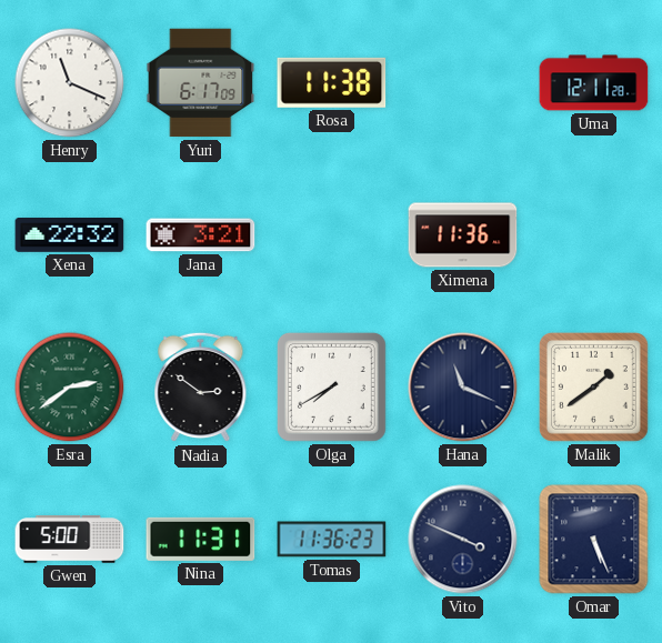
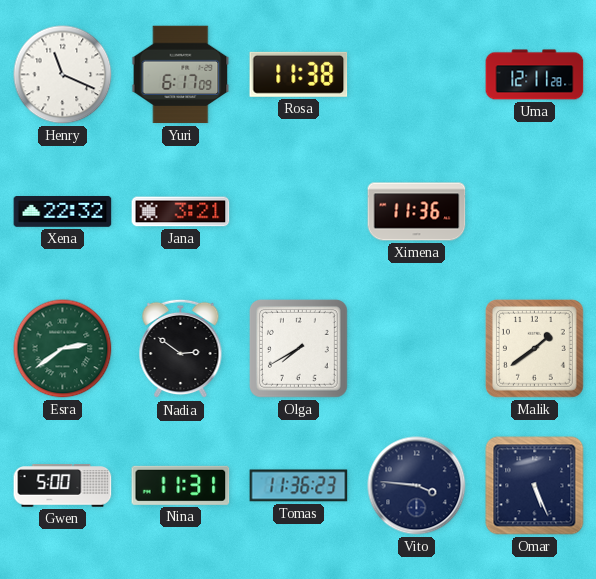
Hana: 11:19 -> none (463, 388)
Vito: 3:49 -> 3:46 (417, 486)
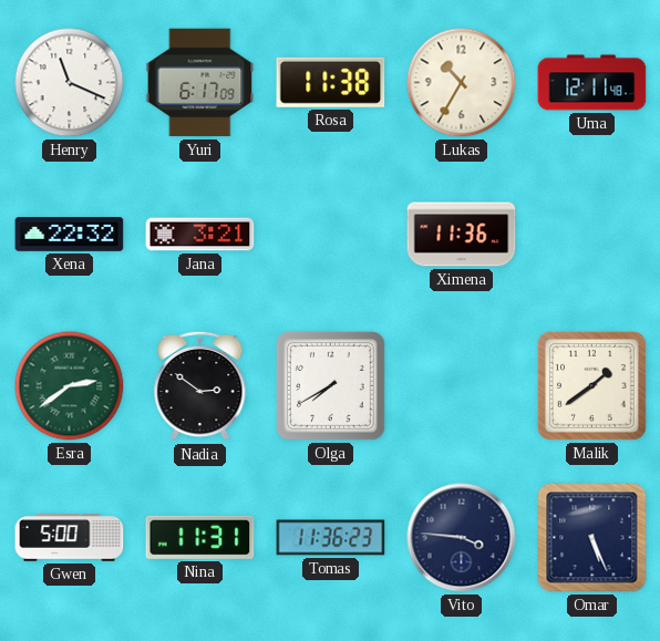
Lukas: none -> 10:35 (462, 83)
Uma: 12:11:28 -> 12:11:48 (592, 83)
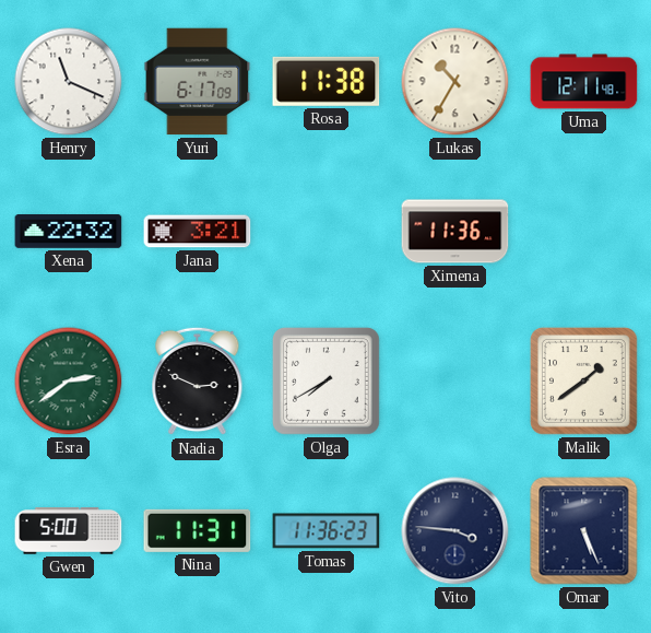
Nadia: 2:51 -> 2:49 (198, 382)
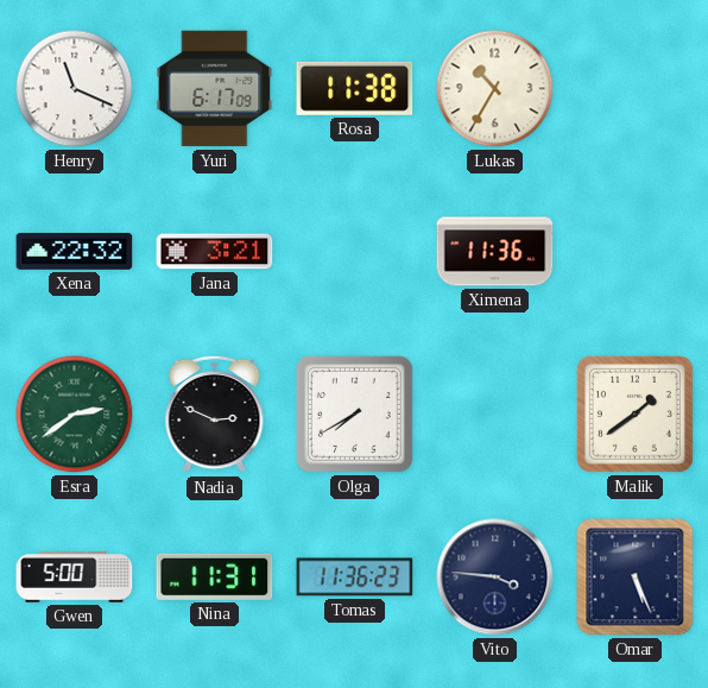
Uma: 12:11 -> none (584, 82)
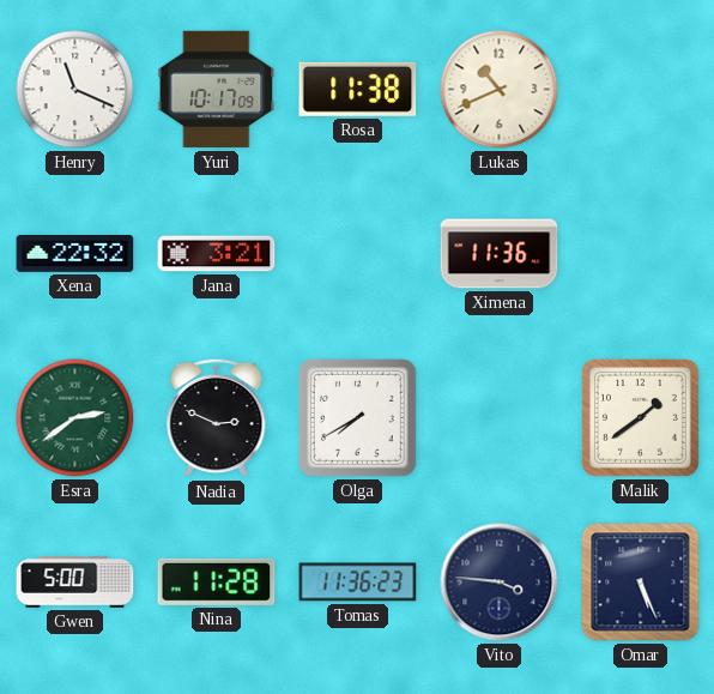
Yuri: 6:17 -> 10:17 (217, 90)
Lukas: 10:35 -> 10:41 (500, 90)
Nina: 11:31 -> 11:28 (217, 581)
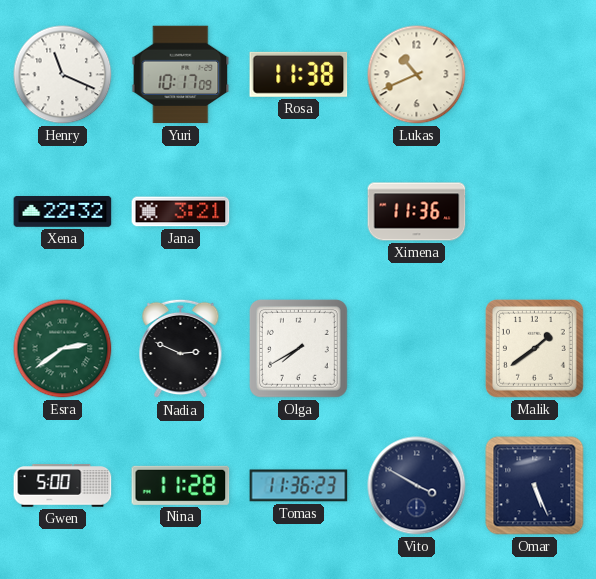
Vito: 3:46 -> 3:50 (417, 486)
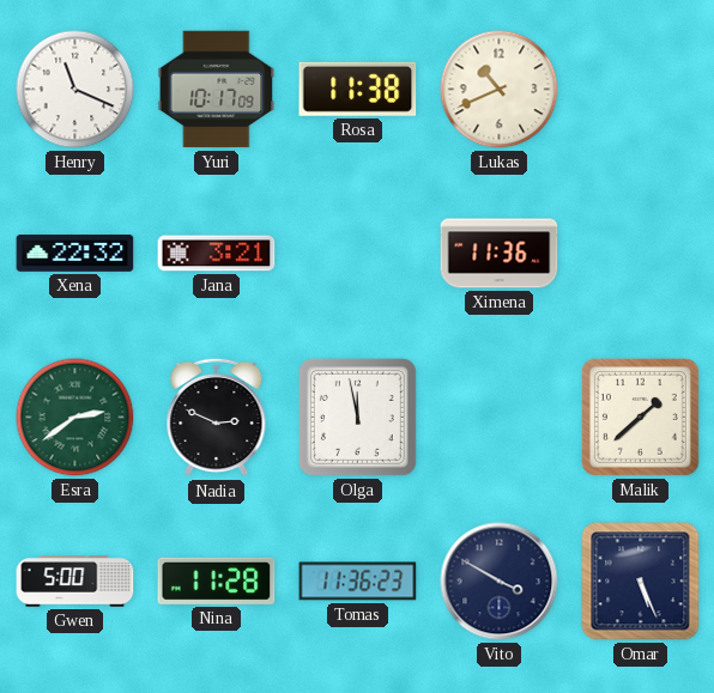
Olga: 7:40 -> 11:58 (357, 417)
Malik: 1:39 -> 1:38 (640, 417)
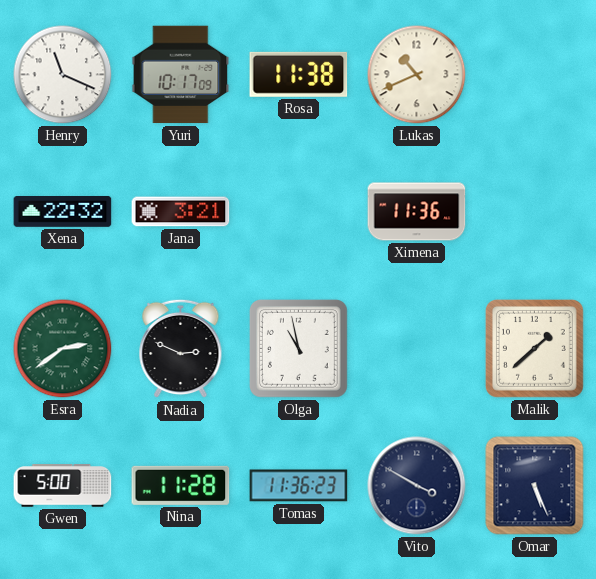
Olga: 11:58 -> 10:58 (298, 348)
